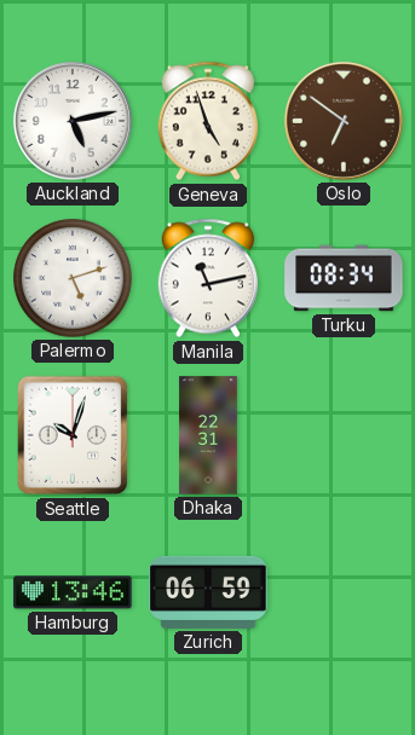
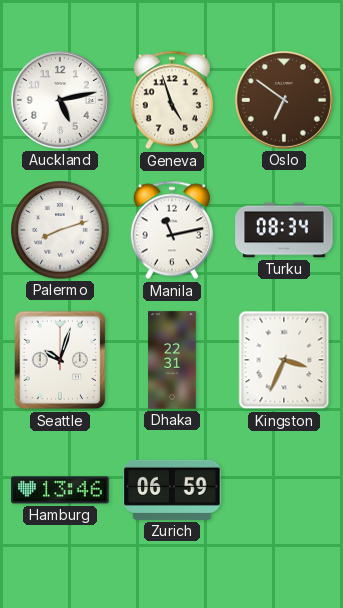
Palermo: 5:12 -> 8:12 (60, 230)
Kingston: none -> 3:34 (284, 360)
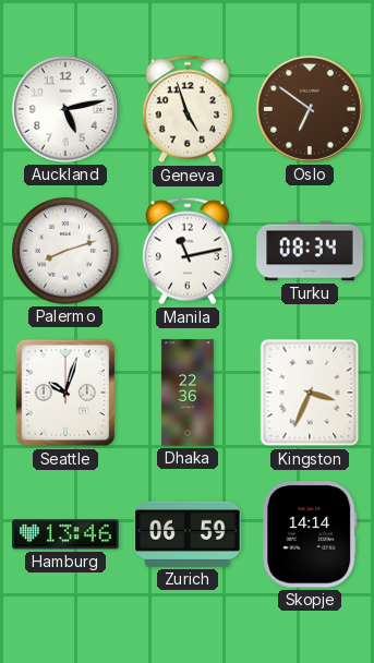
Dhaka: 22:31 -> 22:36 (188, 393)
Skopje: none -> 14:14 (310, 534)
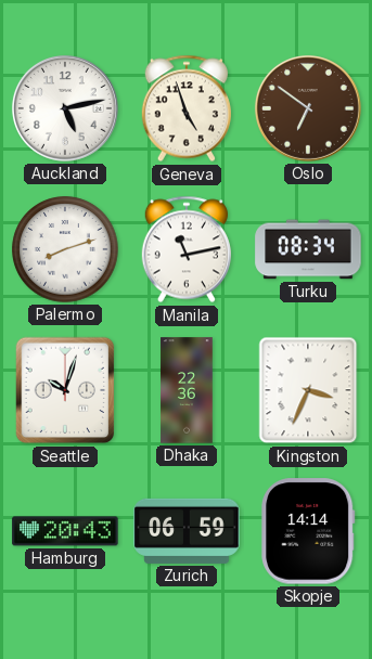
Hamburg: 13:46 -> 20:43 (65, 531)
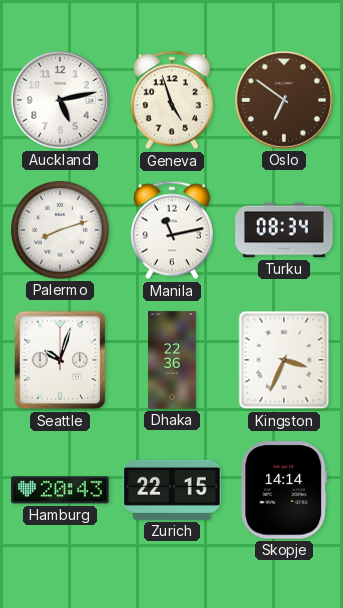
Zurich: 06:59 -> 22:15 (172, 490)
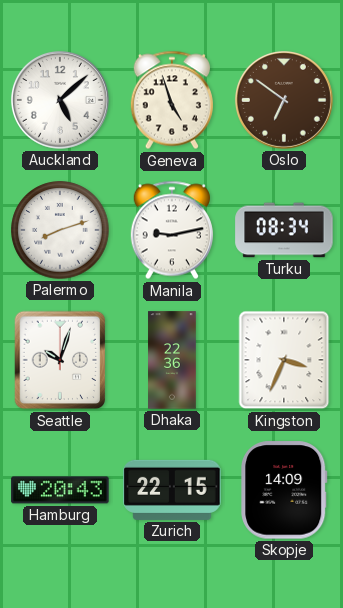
Auckland: 5:13 -> 5:08 (60, 100)
Manila: 11:13 -> 9:13 (172, 230)
Skopje: 14:14 -> 14:09 (284, 490)
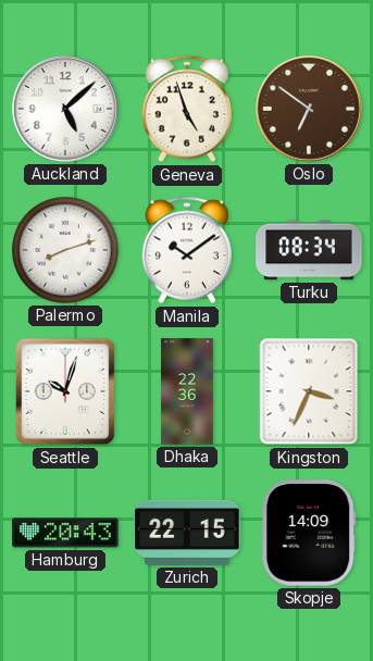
Manila: 9:13 -> 10:09 (187, 250)
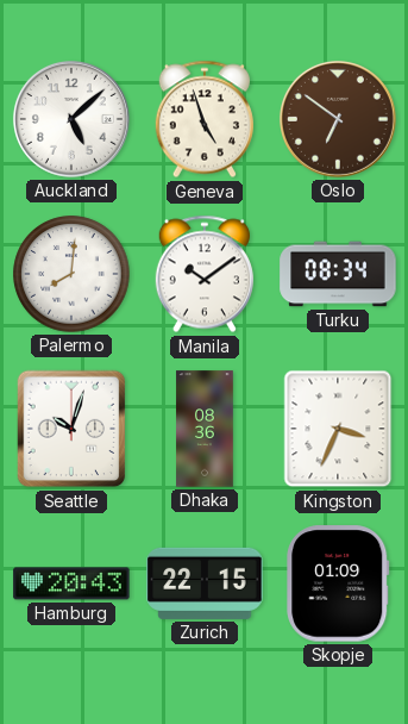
Palermo: 8:12 -> 8:01 (71, 274)
Dhaka: 22:36 -> 08:36 (205, 429)
Skopje: 14:09 -> 01:09 (338, 583)
